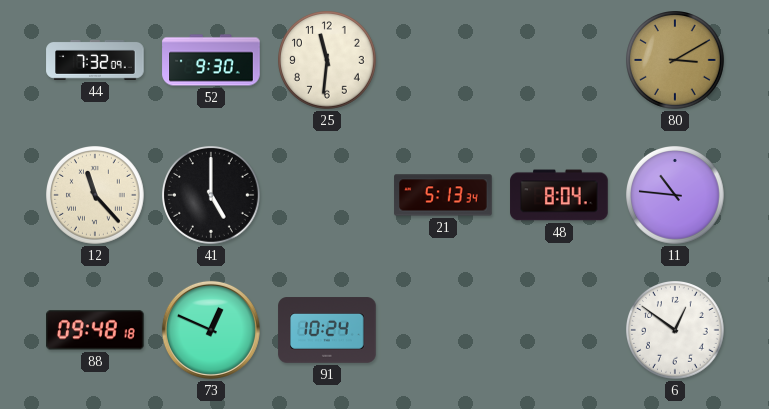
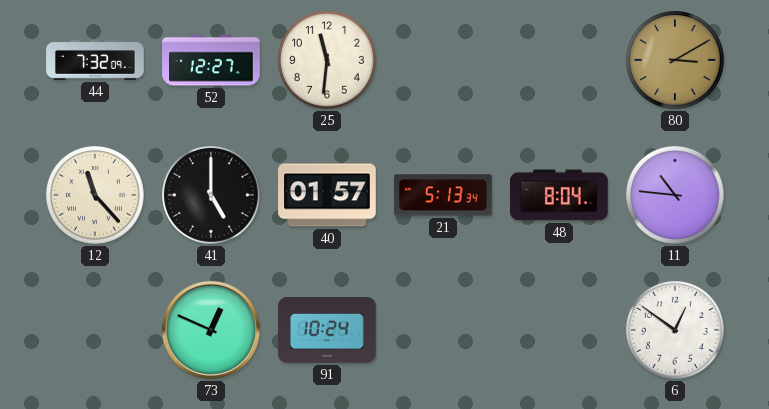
52: 9:30 -> 12:27 (211, 60)
40: none -> 01:57 (327, 195)
88: 09:48 -> none (96, 330)
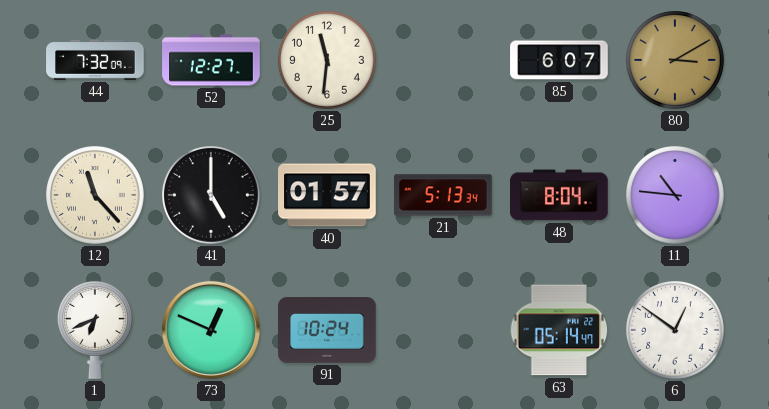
85: none -> 6:07 (559, 60)
1: none -> 6:41 (95, 330)
63: none -> 05:14 (559, 330)
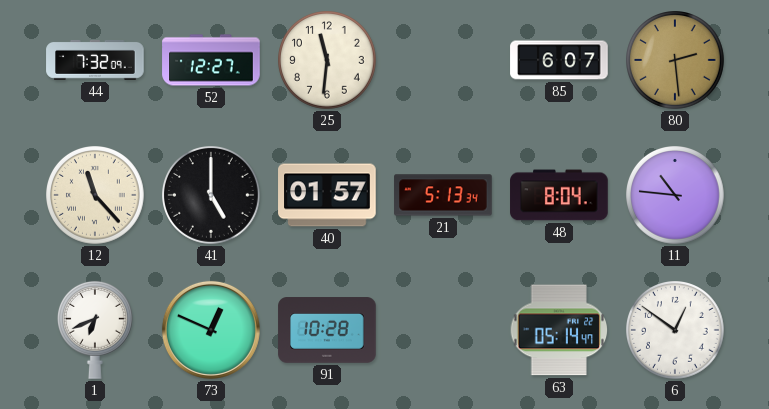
80: 3:10 -> 2:29 (676, 61)
91: 10:24 -> 10:28 (327, 330)
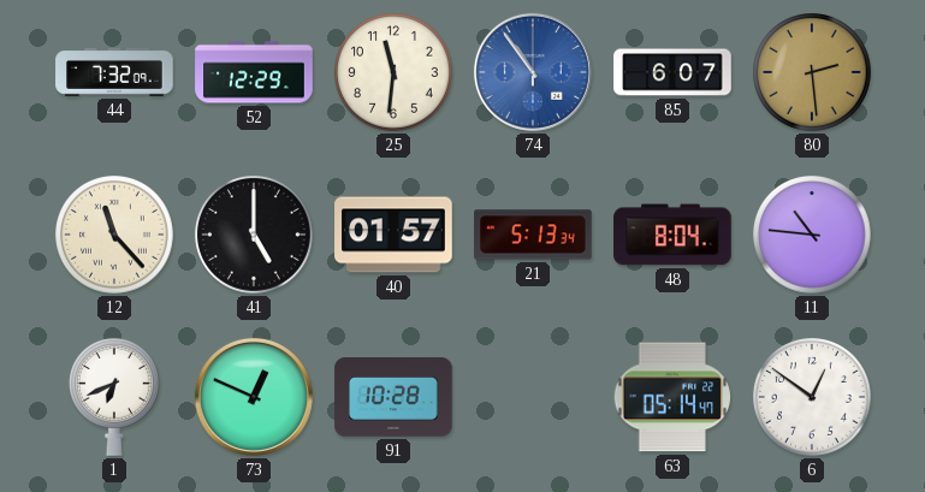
52: 12:27 -> 12:29 (254, 72)
74: none -> 10:54 (533, 72)
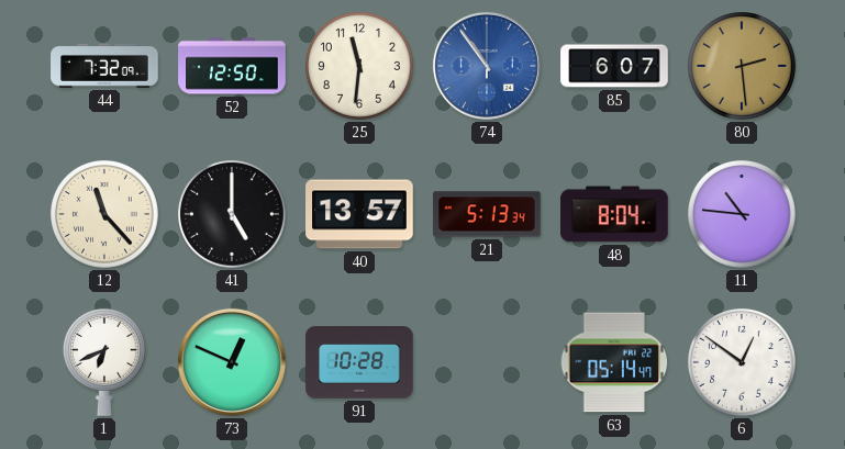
52: 12:29 -> 12:50 (232, 66)
40: 01:57 -> 13:57 (359, 214)
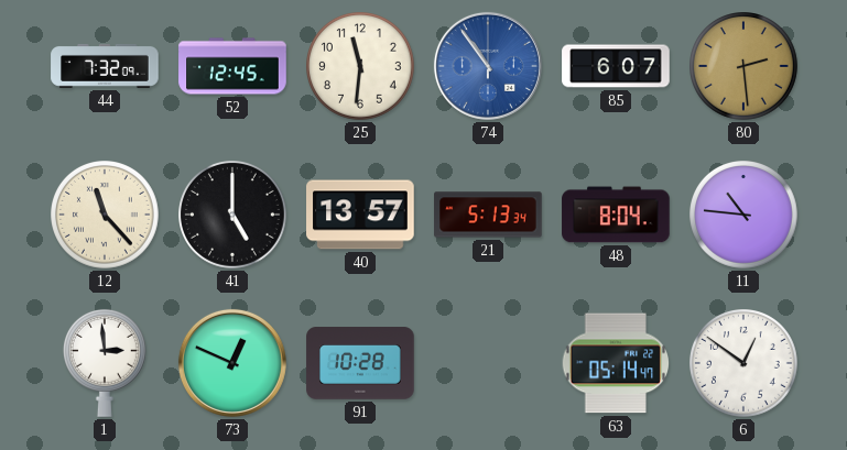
52: 12:50 -> 12:45 (232, 66)
1: 6:41 -> 2:59 (105, 363)
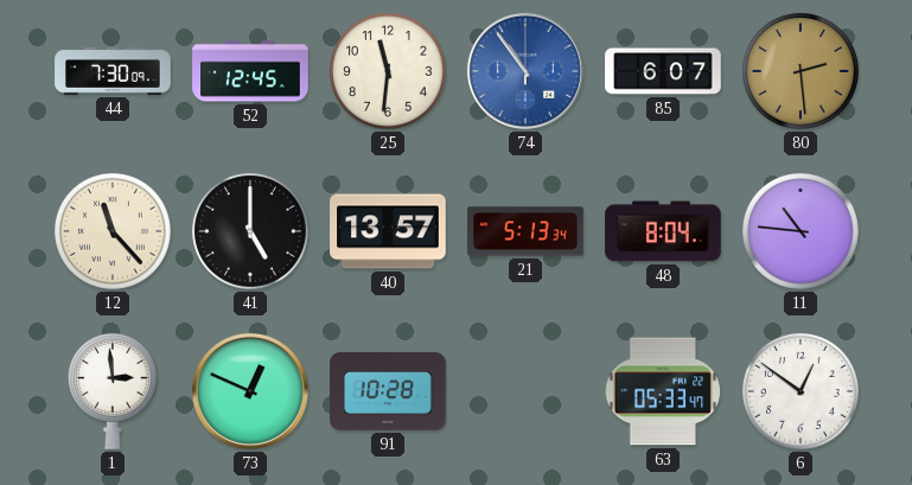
44: 7:32 -> 7:30 (113, 71)
63: 05:14 -> 05:33 (663, 391)
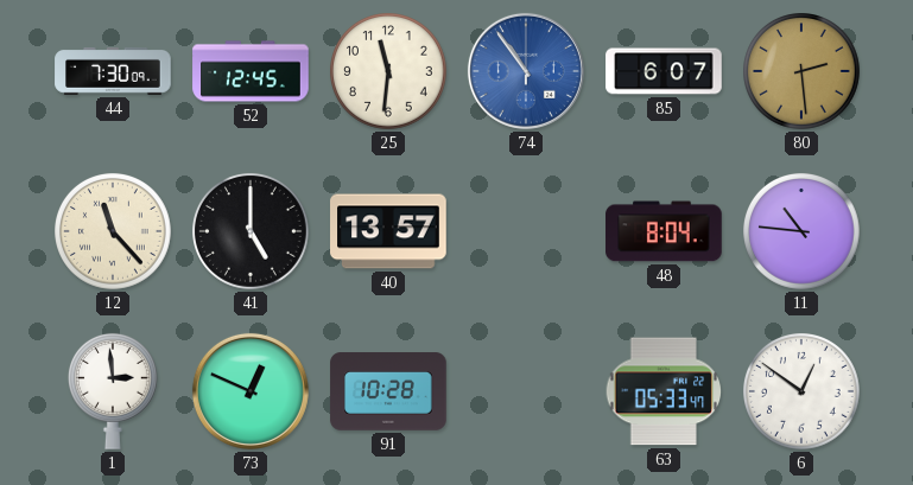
21: 5:13 -> none (525, 231)
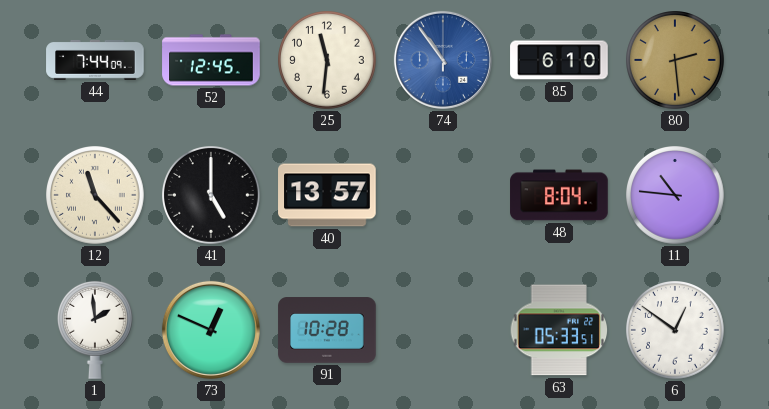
44: 7:30 -> 7:44 (95, 60)
85: 6:07 -> 6:10 (559, 60)
1: 2:59 -> 1:59 (95, 330)
63: 05:33:47 -> 05:33:51 (559, 330)
